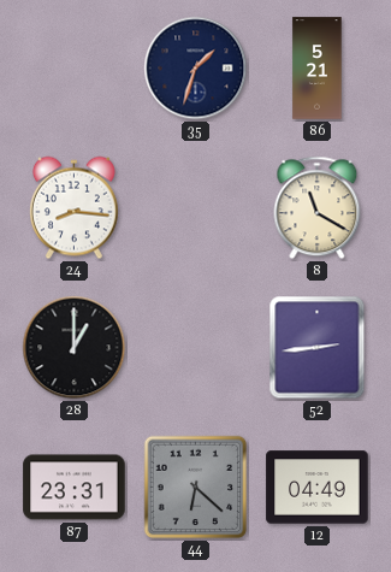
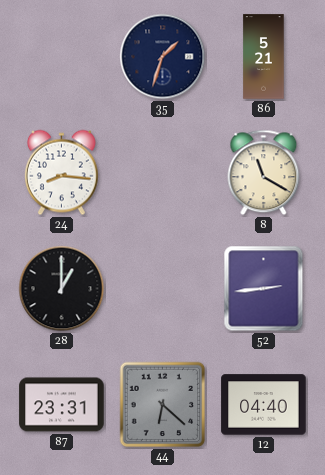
12: 04:49 -> 04:40 (264, 405)
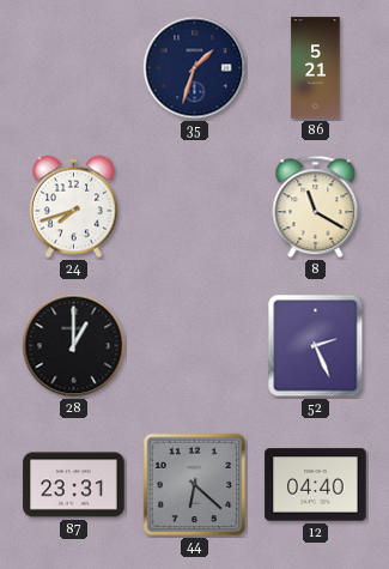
24: 8:16 -> 7:42 (73, 207)
52: 2:44 -> 2:26 (316, 346)
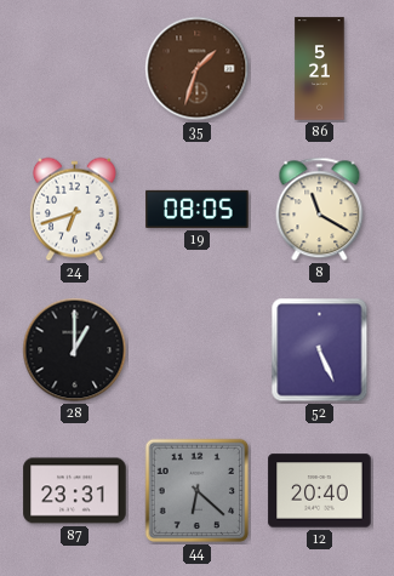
35 dial: navy -> brown (198, 69)
24: 7:42 -> 6:42 (74, 210)
19: none -> 08:05 (198, 209)
52: 2:26 -> 5:26 (320, 350)
12: 04:40 -> 20:40 (320, 491)
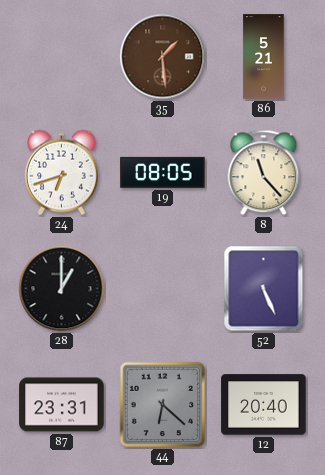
35: 1:33 -> 1:29 (163, 57)
8: 11:20 -> 11:23 (264, 173)
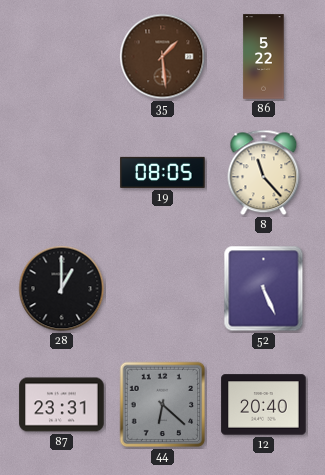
86: 5:21 -> 5:22 (264, 57)
24: 6:42 -> none (61, 173)
